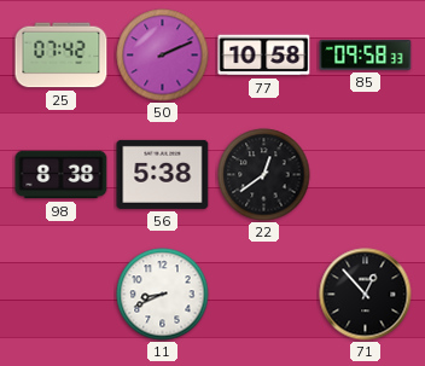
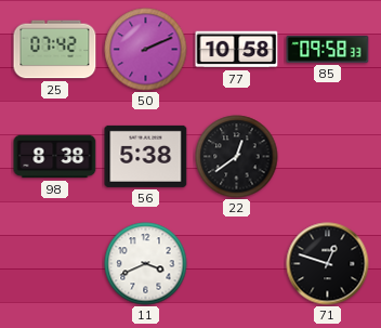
11: 8:41 -> 3:41 (146, 264)
71: 12:53 -> 12:48 (328, 264)
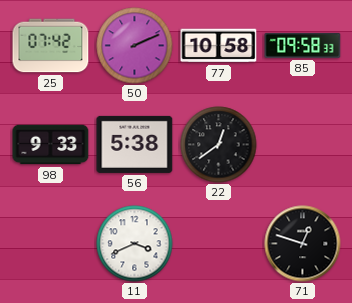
98: 8:38 -> 9:33 (51, 145)
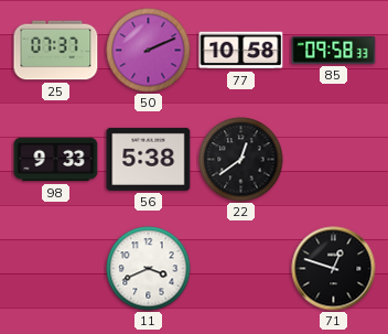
25: 07:42 -> 07:37 (56, 51)
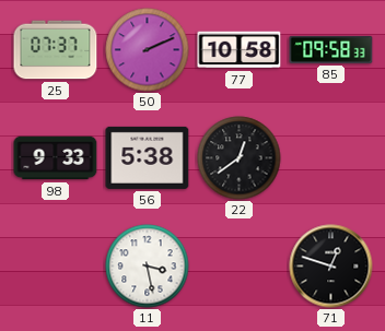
11: 3:41 -> 3:28 (148, 267)
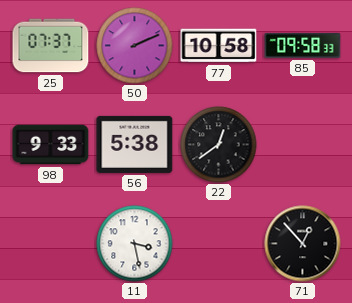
71: 12:48 -> 12:53 (303, 244)
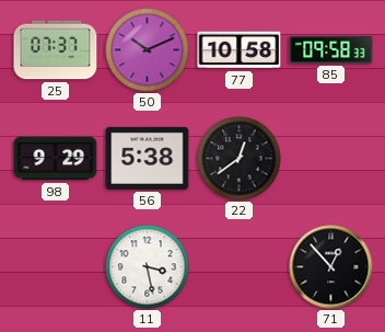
50: 2:11 -> 10:11 (148, 50)
98: 9:33 -> 9:29 (56, 159)
